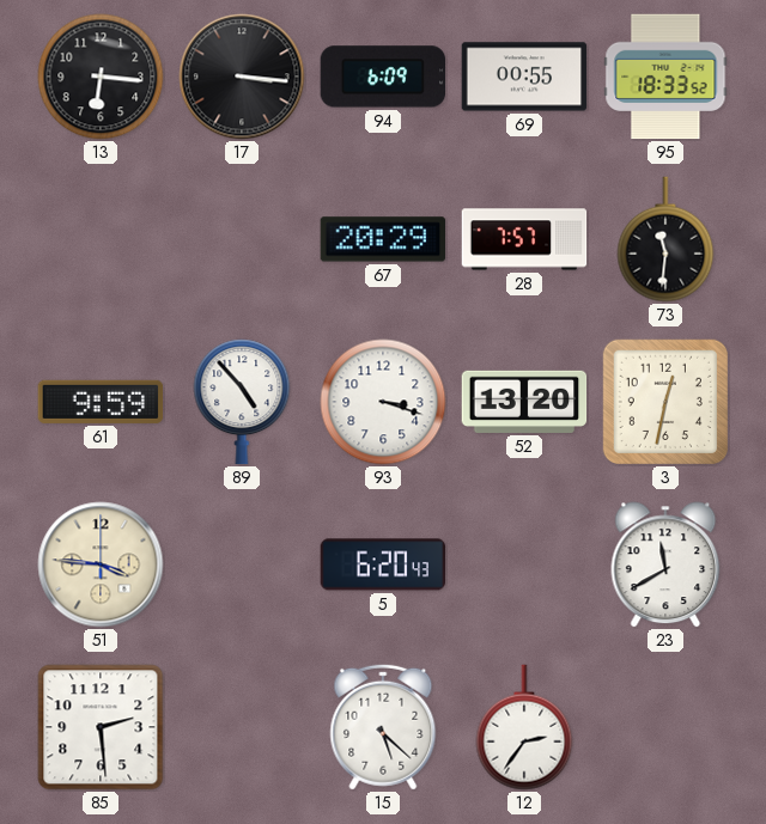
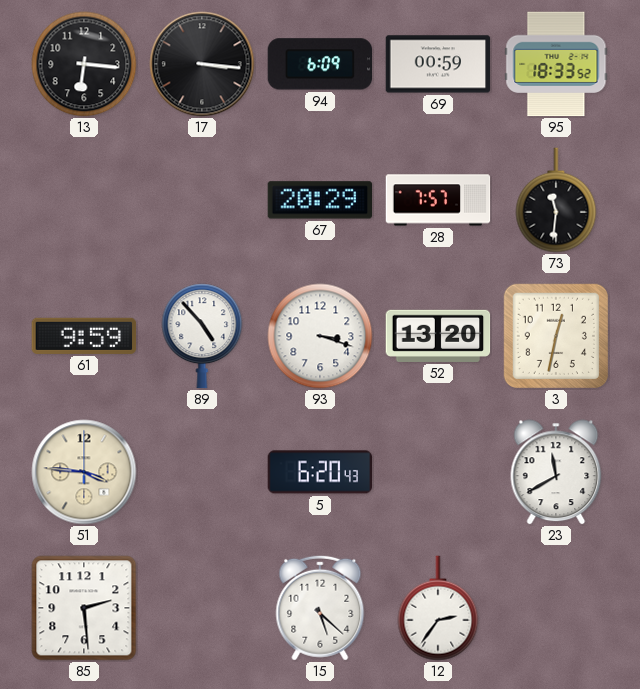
69: 00:55 -> 00:59 (438, 64)
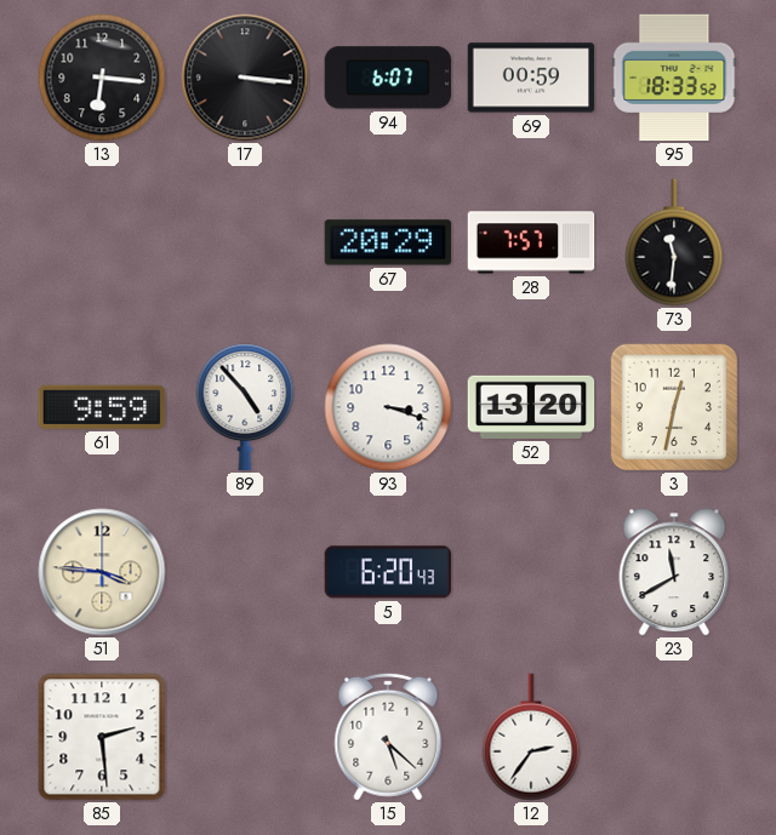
94: 6:09 -> 6:07 (388, 78)
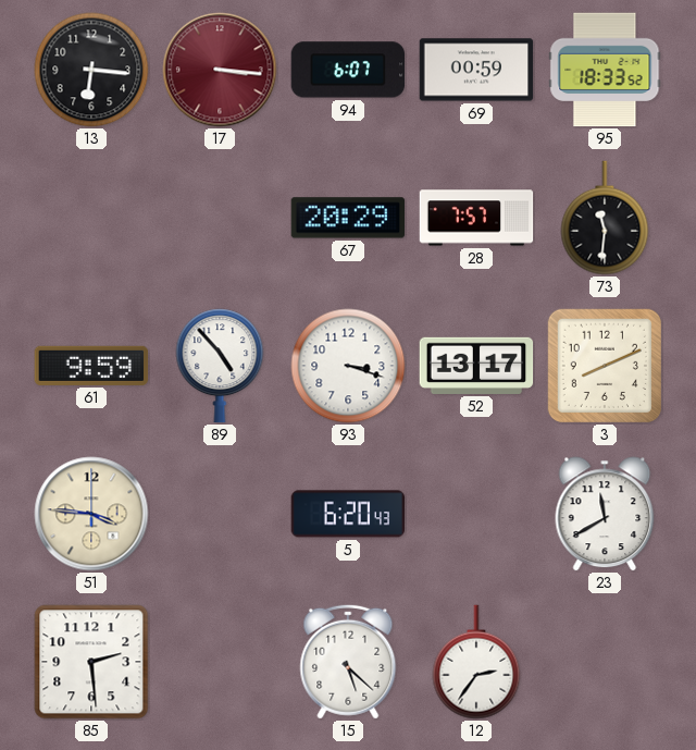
17 dial: black -> burgundy (220, 70)
52: 13:20 -> 13:17 (476, 366)
3: 12:32 -> 8:11 (605, 366)
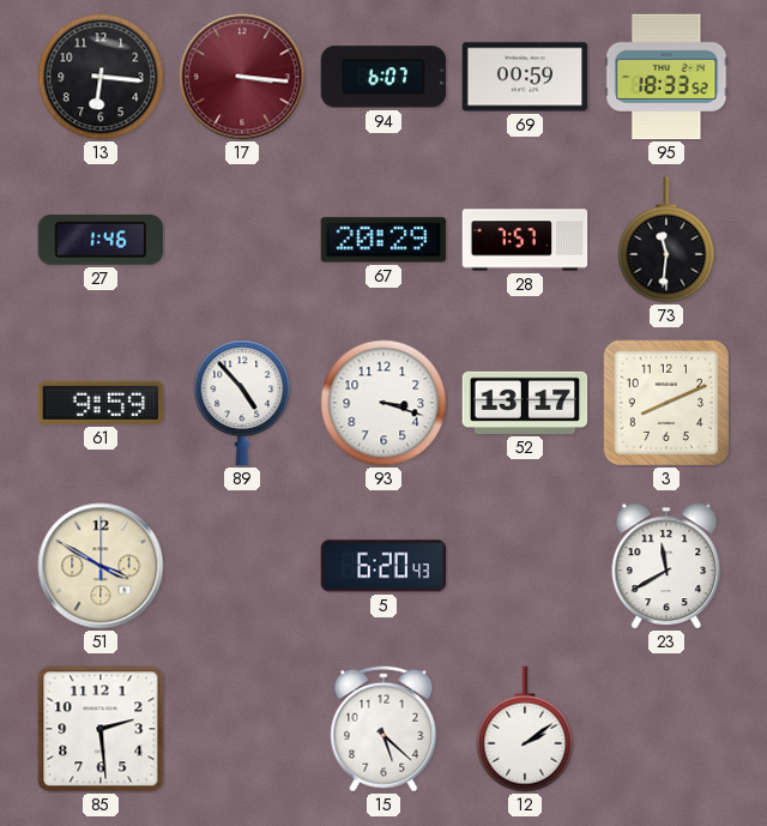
27: none -> 1:46 (101, 240)
51: 3:46 -> 3:50 (101, 566)
12: 2:36 -> 2:09 (525, 729)
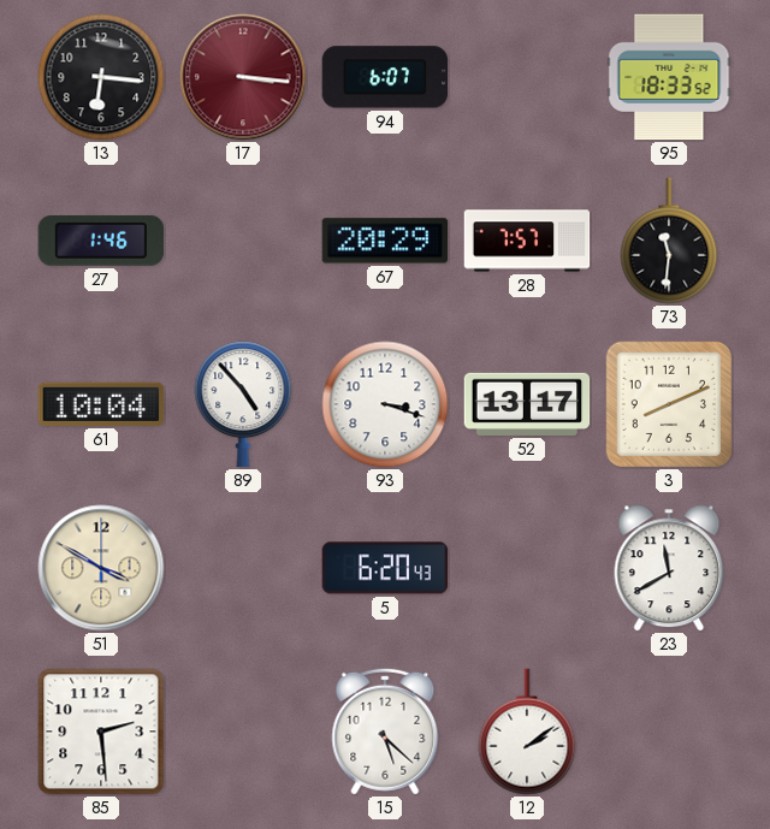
69: 00:59 -> none (525, 77)
61: 9:59 -> 10:04 (101, 404)
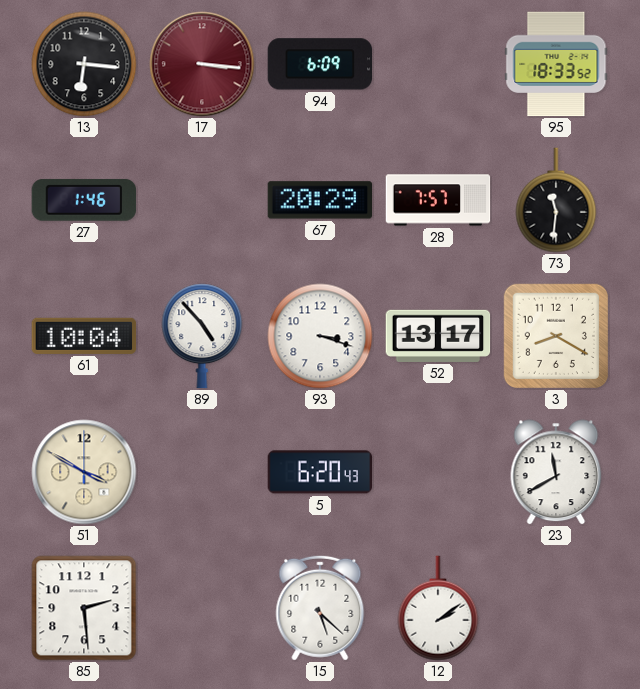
94: 6:07 -> 6:09 (320, 64)
3: 8:11 -> 8:20 (556, 336)
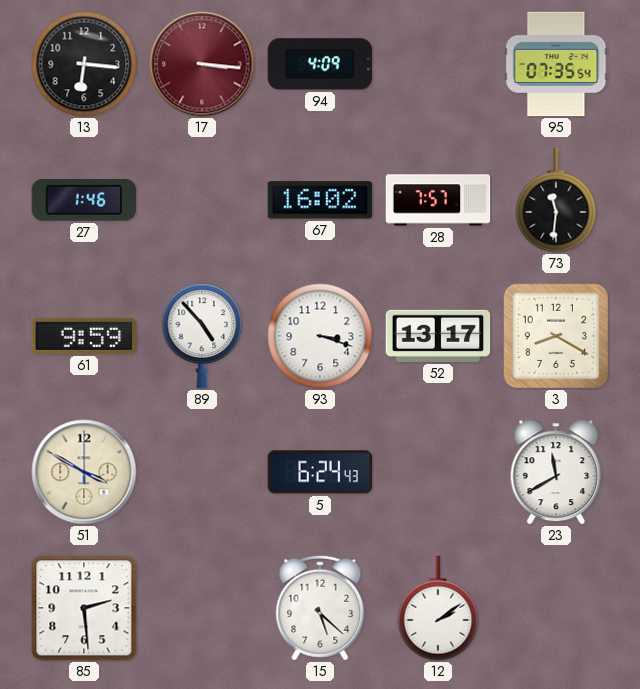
94: 6:09 -> 4:09 (320, 64)
95: 18:33 -> 07:35 (556, 64)
67: 20:29 -> 16:02 (320, 200)
61: 10:04 -> 9:59 (84, 336)
5: 6:20 -> 6:24 (320, 472)
